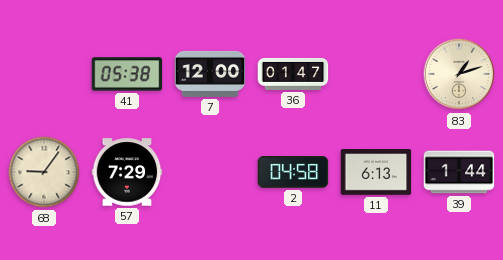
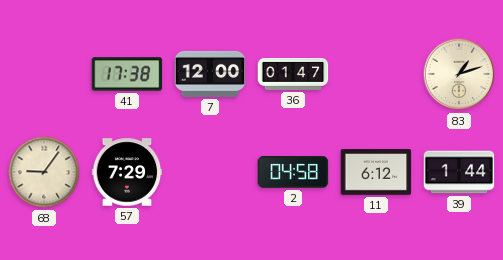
41: 05:38 -> 17:38 (127, 74)
11: 6:13 -> 6:12 (376, 172)
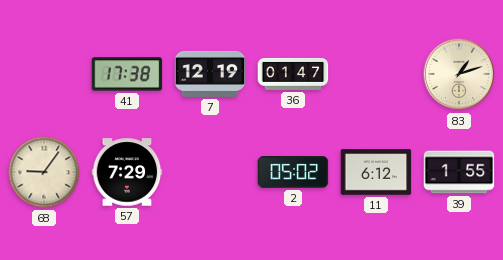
7: 12:00 -> 12:19 (210, 74)
2: 04:58 -> 05:02 (293, 172)
39: 1:44 -> 1:55 (459, 172)
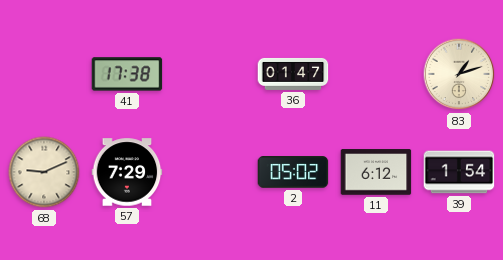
7: 12:19 -> none (210, 74)
68: 9:06 -> 9:11 (44, 172)
39: 1:55 -> 1:54 (459, 172)
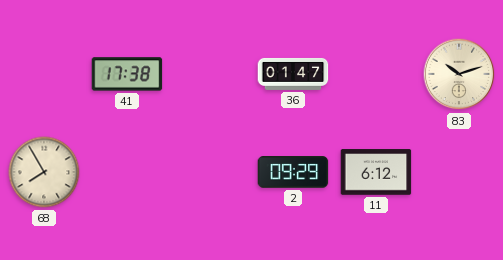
83: 1:12 -> 10:12 (459, 74)
68: 9:11 -> 7:55 (44, 172)
57: 7:29 -> none (127, 172)
2: 05:02 -> 09:29 (293, 172)
39: 1:54 -> none (459, 172)
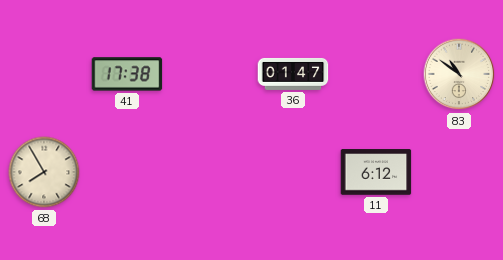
83: 10:12 -> 10:51 (459, 74)
2: 09:29 -> none (293, 172)
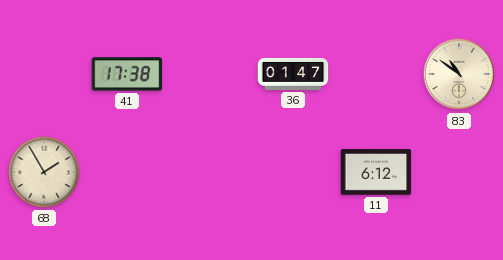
68: 7:55 -> 1:55 (44, 172)
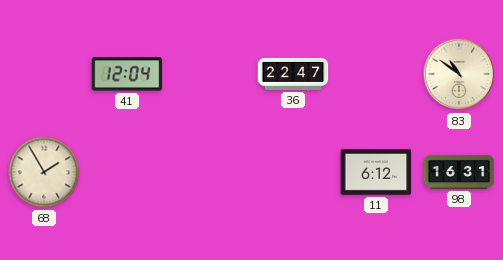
41: 17:38 -> 12:04 (127, 74)
36: 01:47 -> 22:47 (293, 74)
98: none -> 16:31 (459, 172)
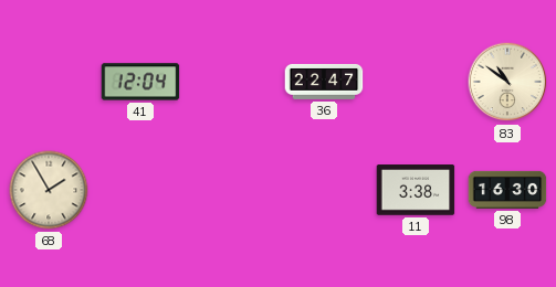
11: 6:12 -> 3:38 (416, 190)
98: 16:31 -> 16:30 (507, 190)
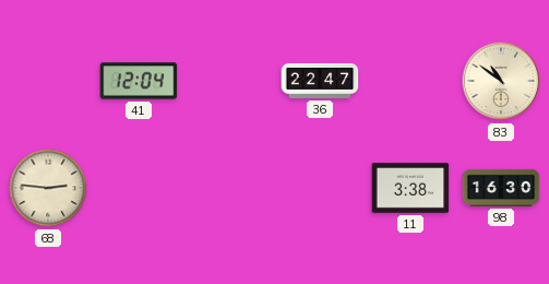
68: 1:55 -> 2:46 (48, 188)
